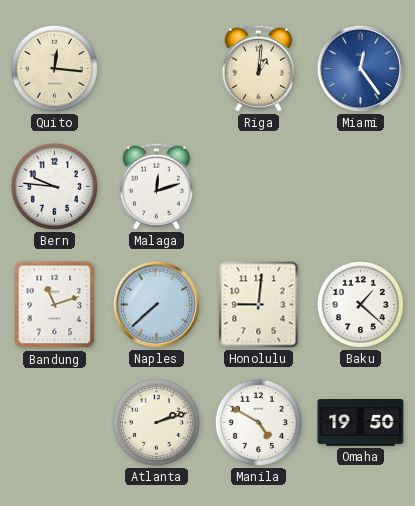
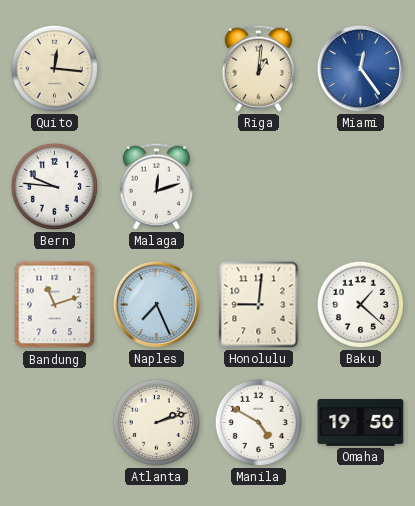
Naples: 7:38 -> 7:26 (156, 304)
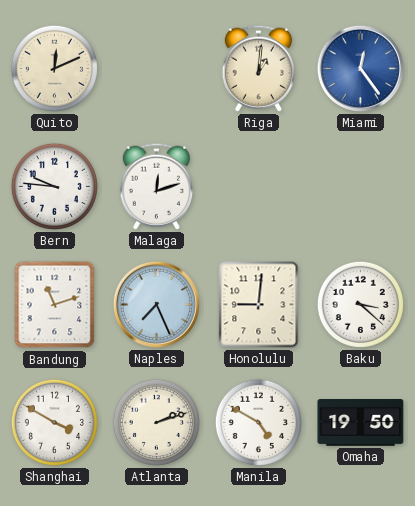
Quito: 12:16 -> 12:11 (54, 68)
Baku: 1:22 -> 3:22 (360, 304)
Shanghai: none -> 3:50 (54, 422)
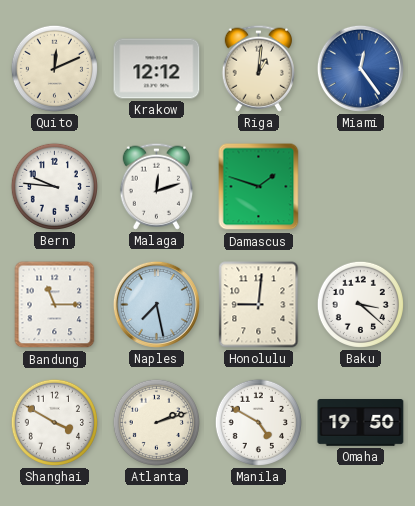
Krakow: none -> 12:12 (157, 69)
Damascus: none -> 1:48 (259, 187)
Bandung: 11:12 -> 11:15 (55, 305)
Naples: 7:26 -> 7:28 (156, 304)
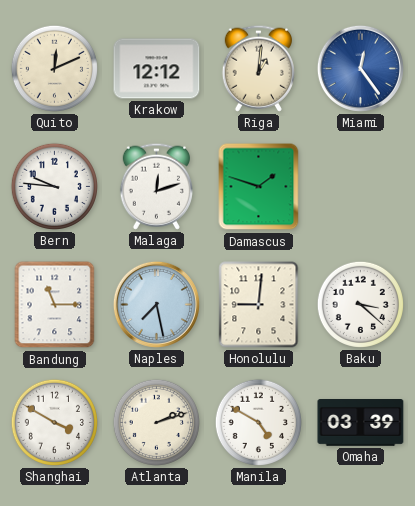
Omaha: 19:50 -> 03:39 (361, 423)
